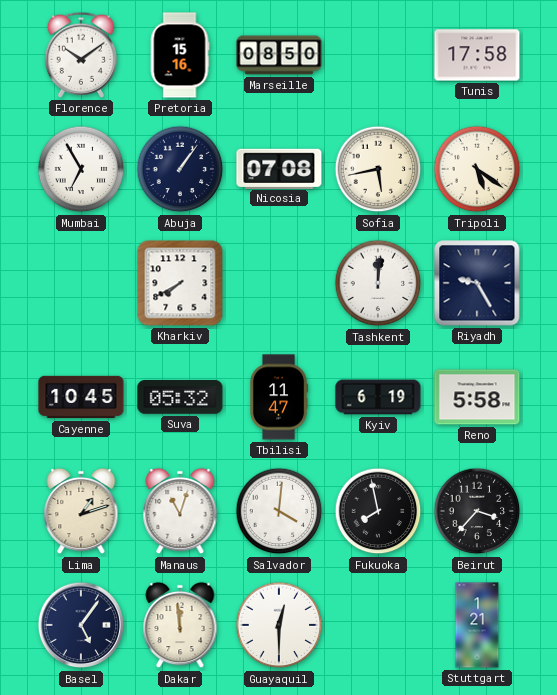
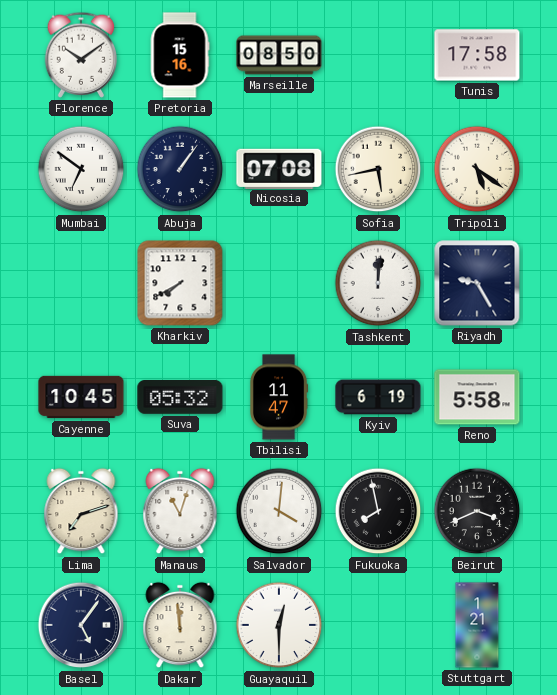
Mumbai: 6:55 -> 6:51 (81, 169)
Lima: 1:12 -> 7:12 (81, 511)
Beirut: 3:37 -> 3:41 (477, 511)
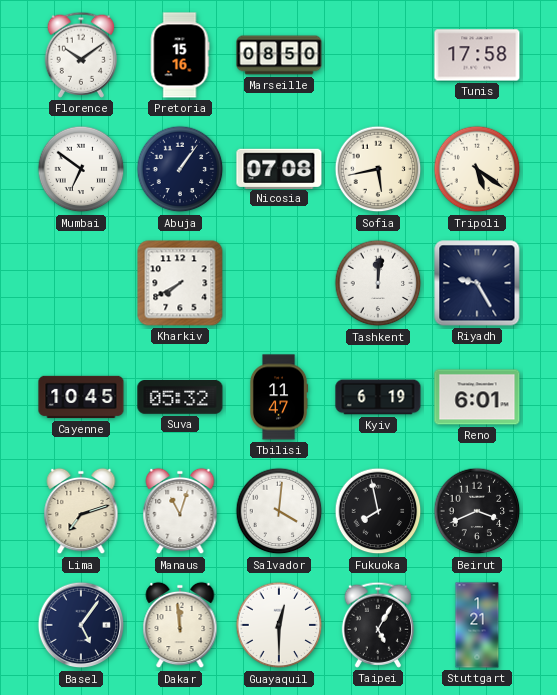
Reno: 5:58 -> 6:01 (477, 397)
Taipei: none -> 5:05 (377, 625)
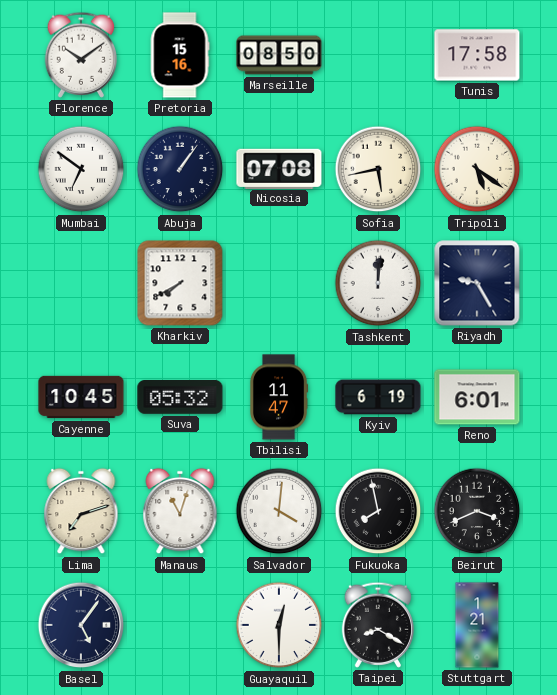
Dakar: 11:59 -> none (180, 625)
Taipei: 5:05 -> 8:20 (377, 625)
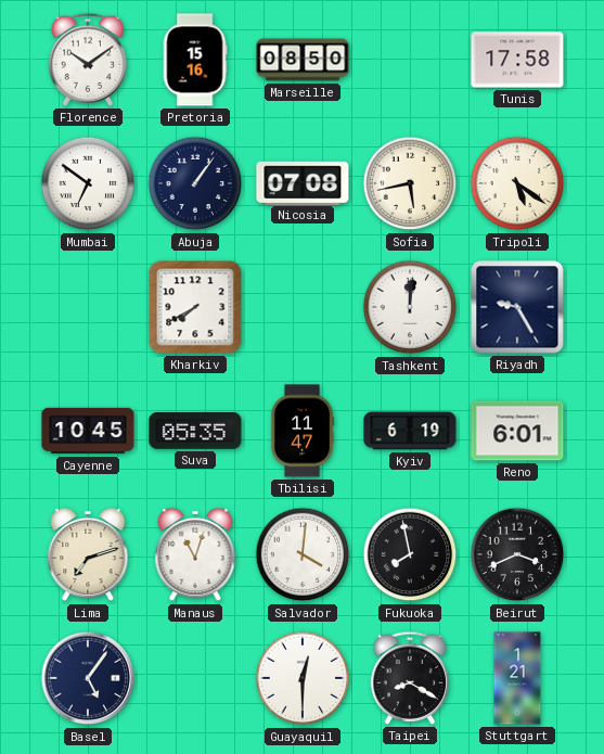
Suva: 05:32 -> 05:35 (195, 432)
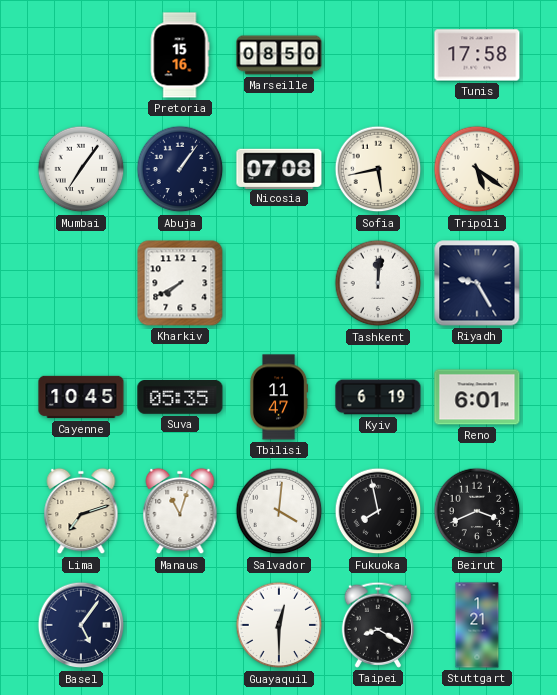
Florence: 10:09 -> none (87, 60)
Mumbai: 6:51 -> 7:06 (81, 169)
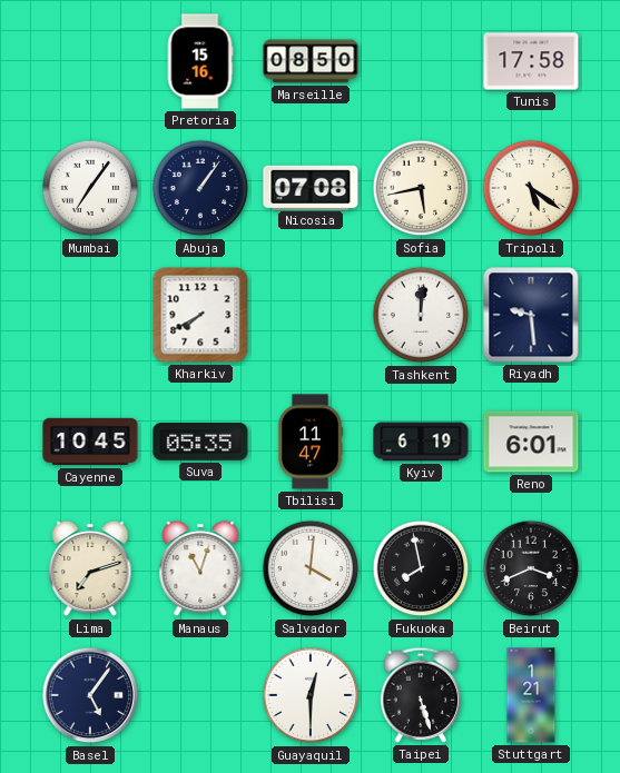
Riyadh: 9:25 -> 9:29 (531, 315)
Taipei: 8:20 -> 5:27 (420, 695)
